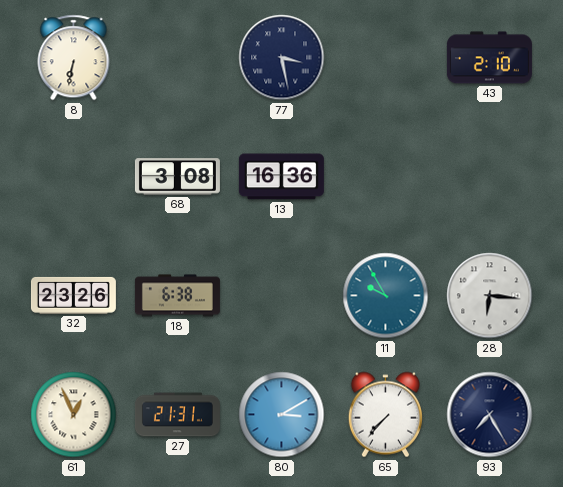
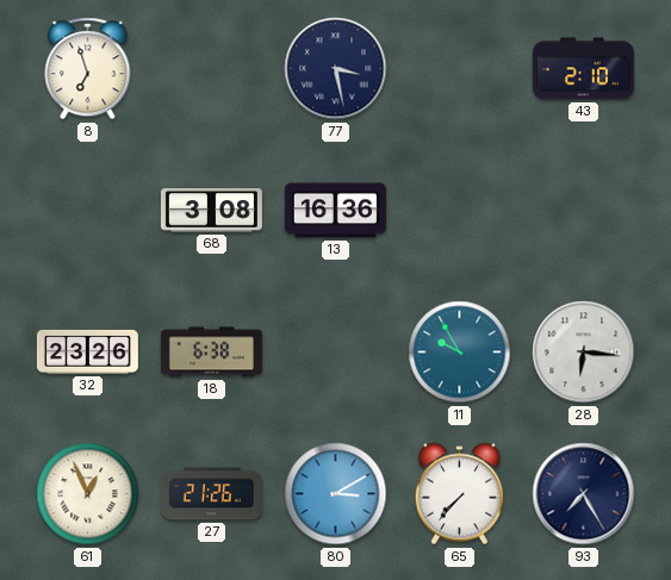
8: 6:32 -> 6:57 (88, 69)
27: 21:31 -> 21:26 (211, 494)
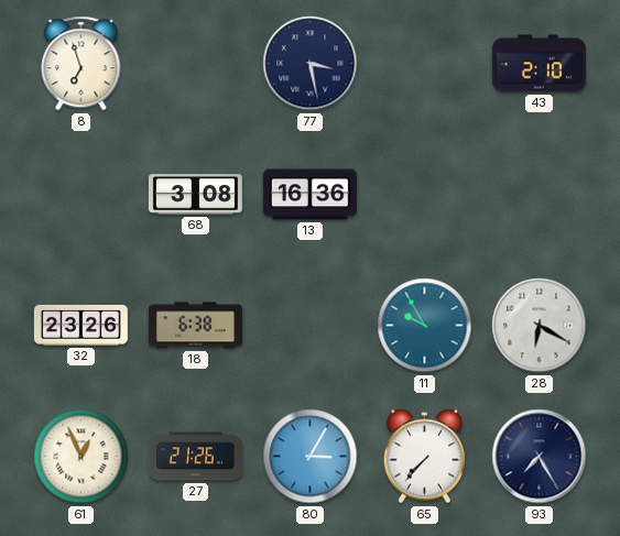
28: 6:16 -> 6:20 (540, 326)
80: 3:10 -> 3:05 (311, 457)
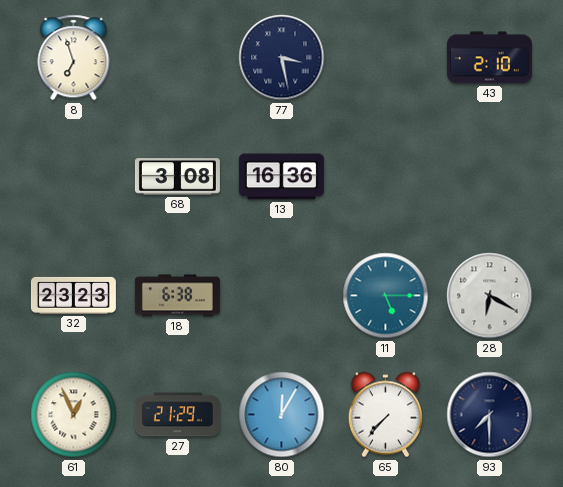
32: 23:26 -> 23:23 (73, 295)
11: 9:55 -> 5:15 (386, 296)
27: 21:26 -> 21:29 (177, 415)
80: 3:05 -> 12:05 (282, 415)
93: 7:25 -> 7:30 (490, 415)
